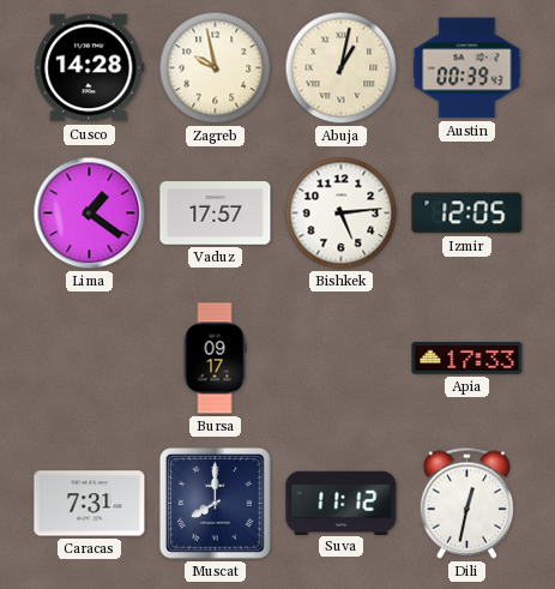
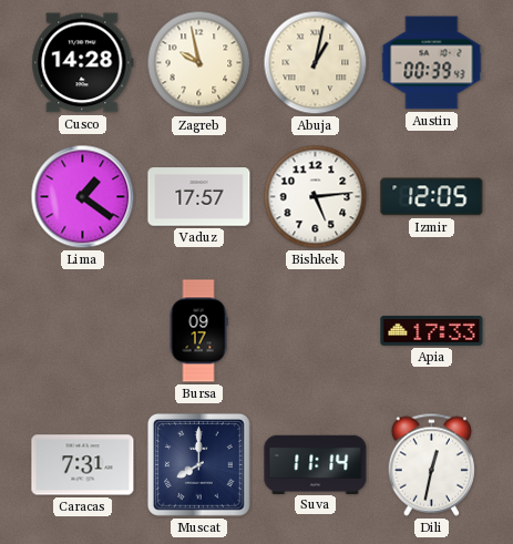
Suva: 11:12 -> 11:14 (316, 464)
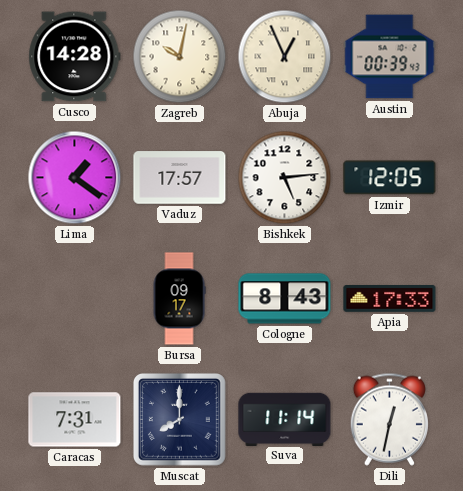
Zagreb: 9:58 -> 10:02 (180, 57)
Abuja: 1:02 -> 12:56 (285, 57)
Cologne: none -> 8:43 (285, 299)
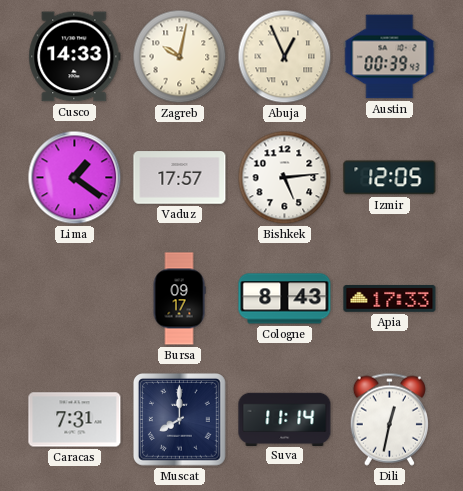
Cusco: 14:28 -> 14:33 (75, 57)
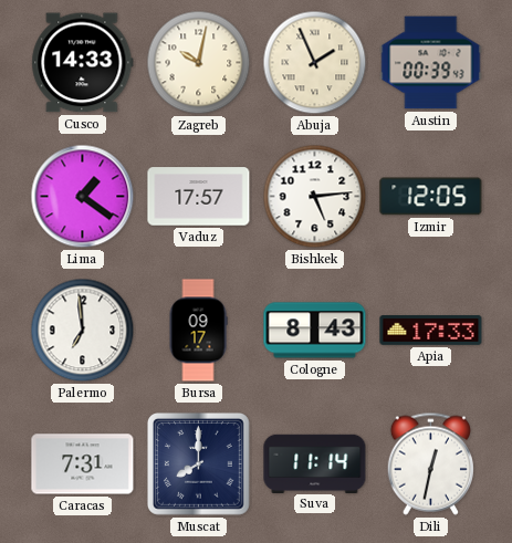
Abuja: 12:56 -> 1:56 (315, 63)
Palermo: none -> 6:59 (83, 331)
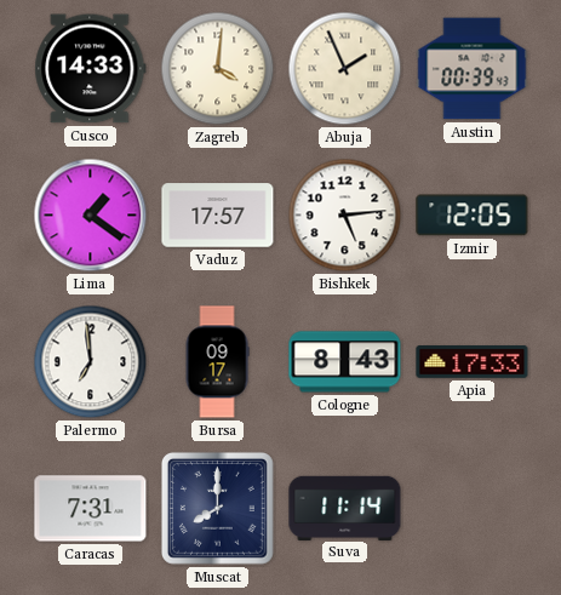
Zagreb: 10:02 -> 4:01 (218, 69)
Dili: 12:32 -> none (430, 463)
